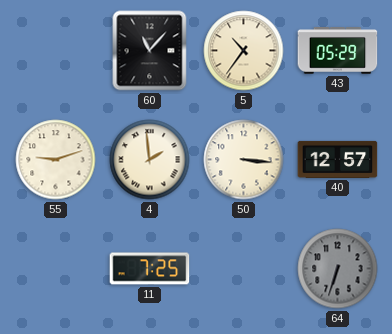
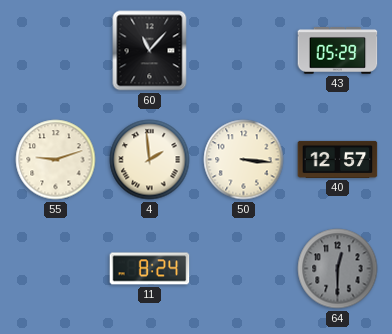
5: 10:36 -> none (244, 51)
11: 7:25 -> 8:24 (150, 269)
64: 6:33 -> 12:30 (338, 269)
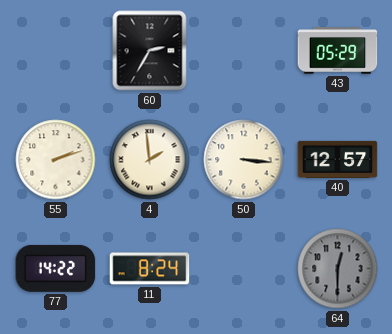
60: 11:07 -> 2:35 (150, 51)
55: 9:12 -> 2:12 (56, 160)
77: none -> 14:22 (56, 268)
